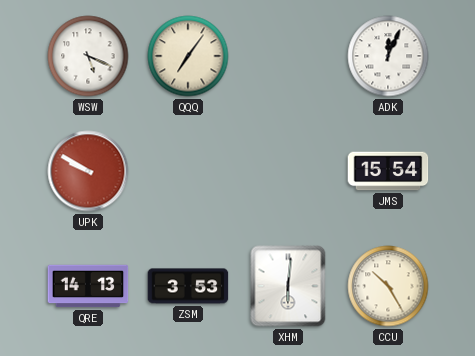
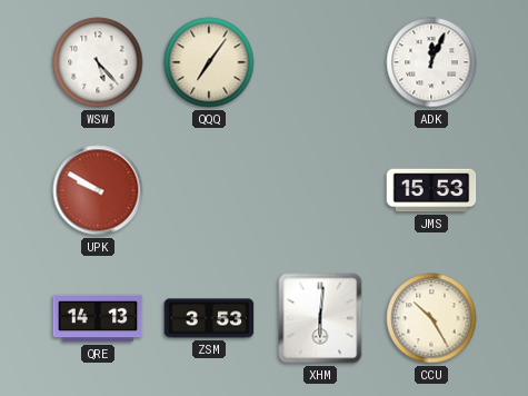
WSW: 5:19 -> 5:23 (98, 62)
JMS: 15:54 -> 15:53 (431, 190)
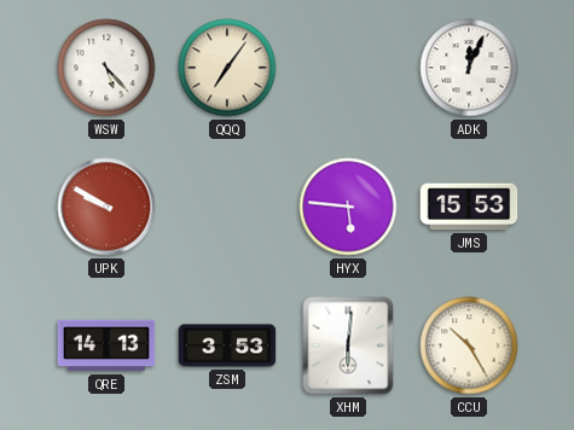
HYX: none -> 5:46 (348, 207)
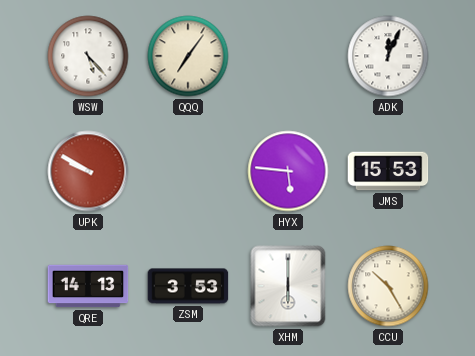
XHM: 6:01 -> 6:00 (288, 286)
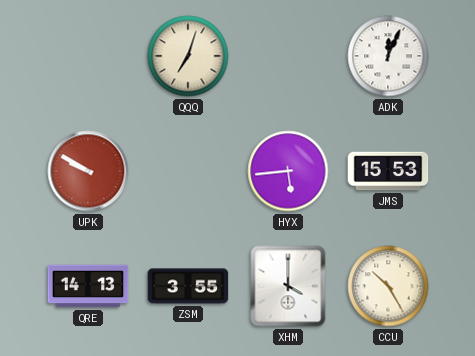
WSW: 5:23 -> none (88, 56)
QQQ: 7:06 -> 7:03 (188, 56)
HYX: 5:46 -> 5:44 (288, 171)
ZSM: 3:53 -> 3:55 (188, 286)
XHM: 6:00 -> 4:00 (288, 286)
